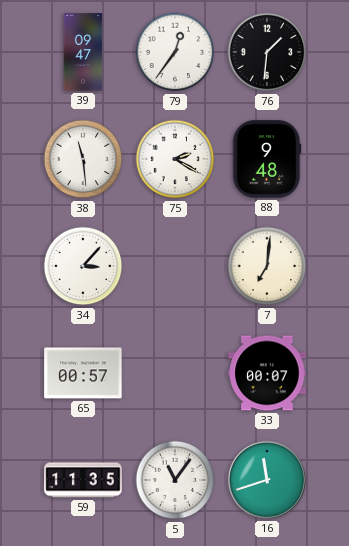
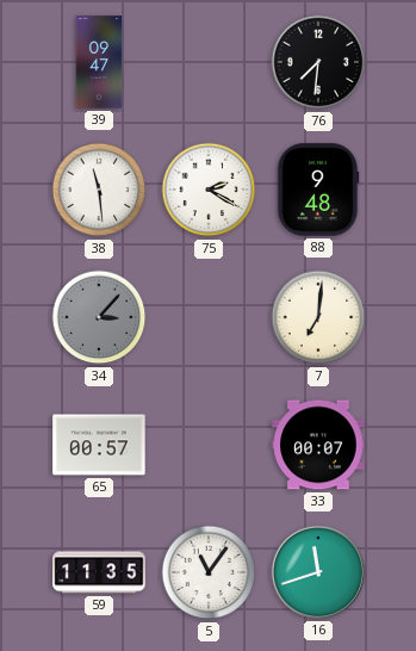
79: 12:36 -> none (175, 52)
76: 1:31 -> 7:31 (318, 62)
34 dial: white -> grey (99, 317)
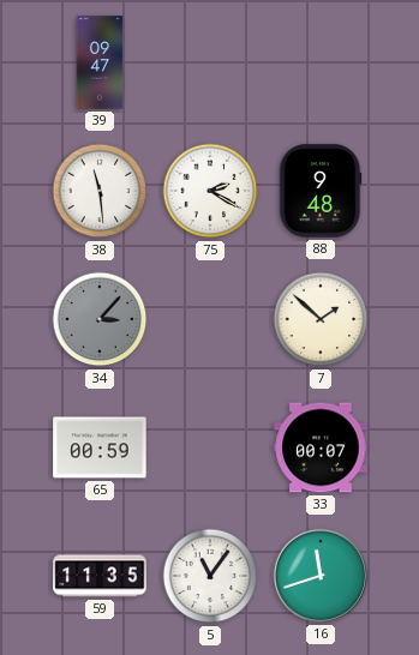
76: 7:31 -> none (318, 62)
7: 7:01 -> 1:52 (321, 319)
65: 00:57 -> 00:59 (100, 447)
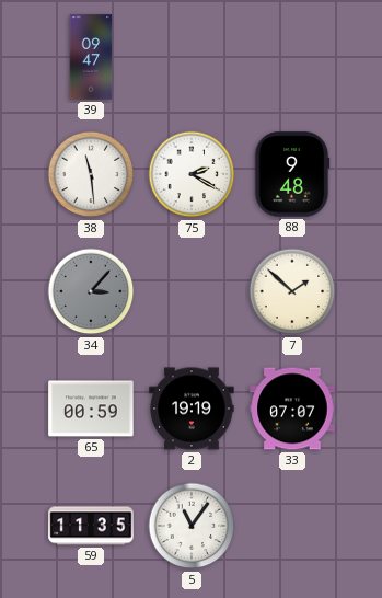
2: none -> 19:19 (192, 409)
33: 00:07 -> 07:07 (292, 409)
16: 11:42 -> none (321, 576)
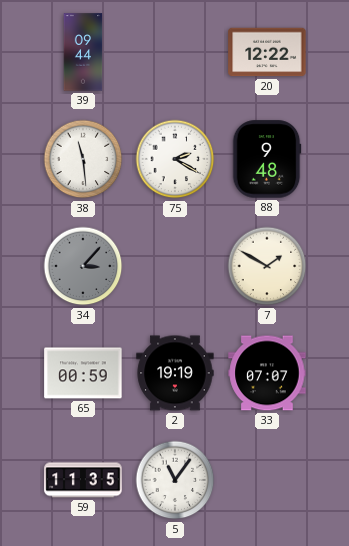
39: 09:47 -> 09:44 (83, 52)
20: none -> 12:22 (267, 52)
7: 1:52 -> 1:50 (267, 266)
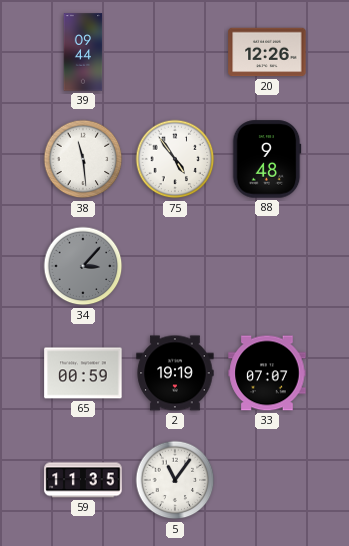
20: 12:22 -> 12:26 (267, 52)
75: 2:20 -> 4:54 (175, 159)
7: 1:50 -> none (267, 266)
